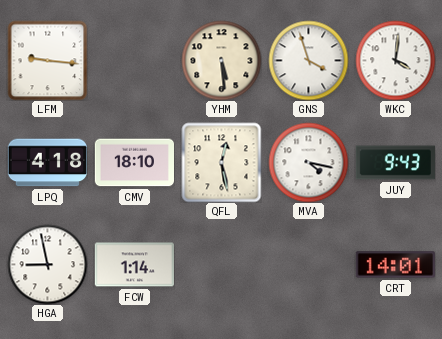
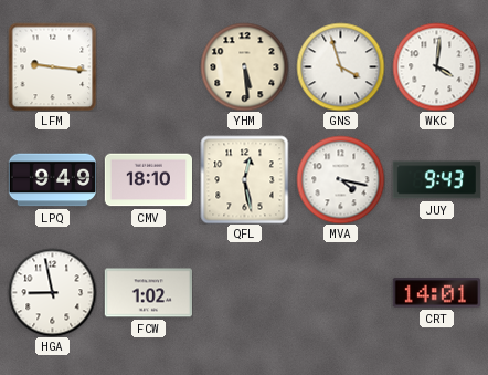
LPQ: 4:18 -> 9:49 (52, 180)
FCW: 1:14 -> 1:02 (148, 293)
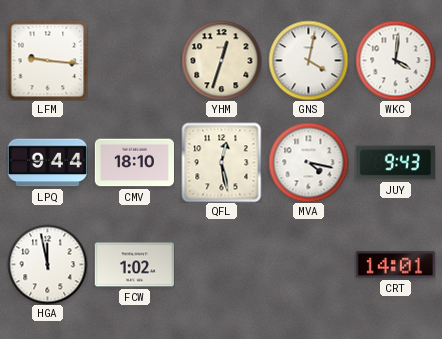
YHM: 5:29 -> 12:33 (221, 60)
GNS: 3:57 -> 4:02 (308, 60)
LPQ: 9:49 -> 9:44 (47, 163)
HGA: 8:58 -> 11:58 (47, 264)
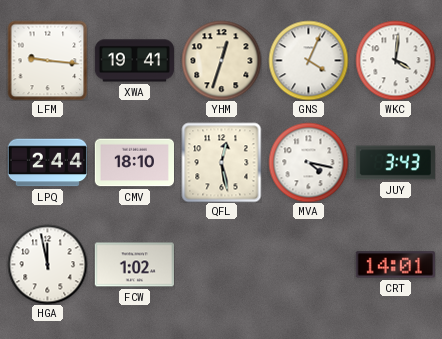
XWA: none -> 19:41 (134, 61)
GNS: 4:02 -> 4:04 (308, 60)
LPQ: 9:44 -> 2:44 (47, 163)
JUY: 9:43 -> 3:43 (395, 163)
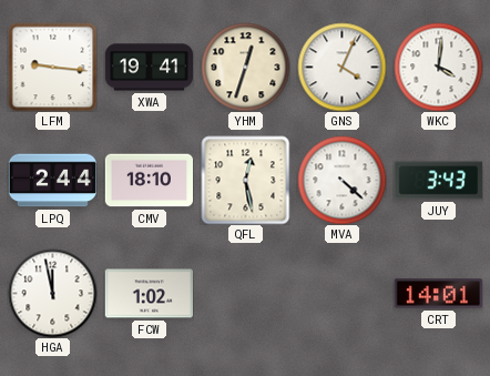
MVA: 4:17 -> 4:22 (341, 180)
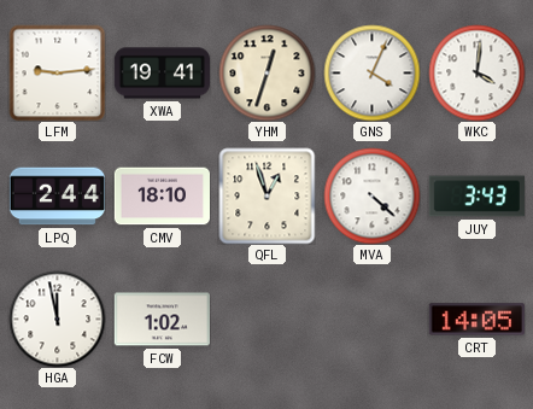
LFM: 9:16 -> 9:14 (57, 72)
QFL: 12:28 -> 12:57 (266, 195)
CRT: 14:01 -> 14:05 (476, 320)
